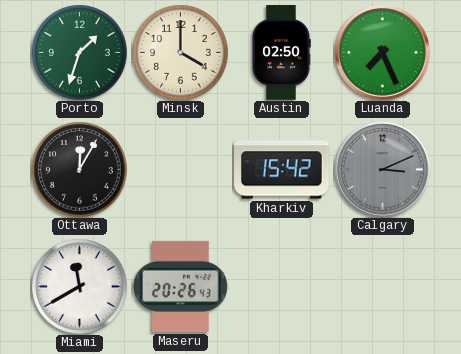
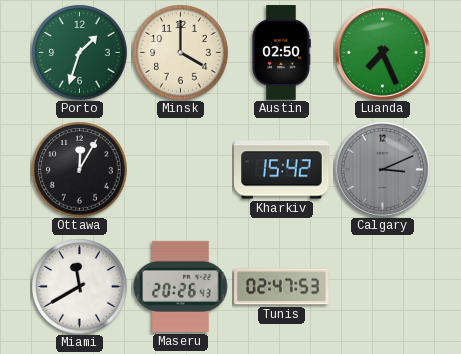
Tunis: none -> 02:47 (282, 287)
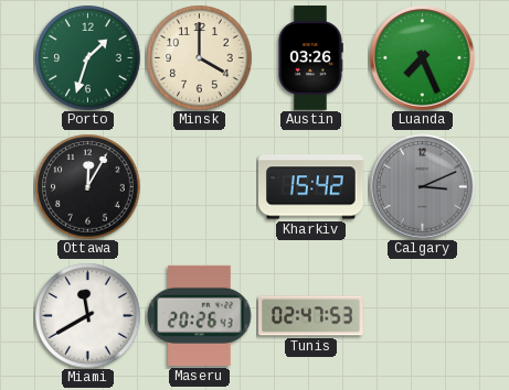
Austin: 02:50 -> 03:26 (310, 58)
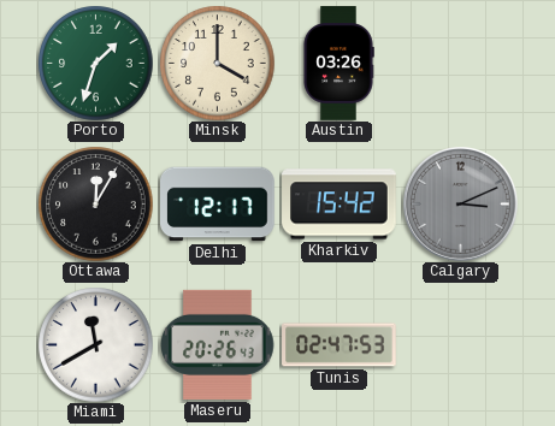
Luanda: 7:26 -> none (423, 58)
Delhi: none -> 12:17 (218, 205)
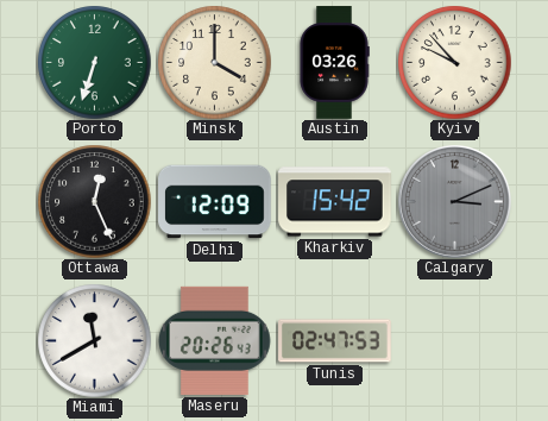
Porto: 1:33 -> 6:33 (94, 62)
Kyiv: none -> 9:53 (454, 62)
Ottawa: 12:05 -> 12:26 (94, 201)
Delhi: 12:17 -> 12:09 (215, 202)
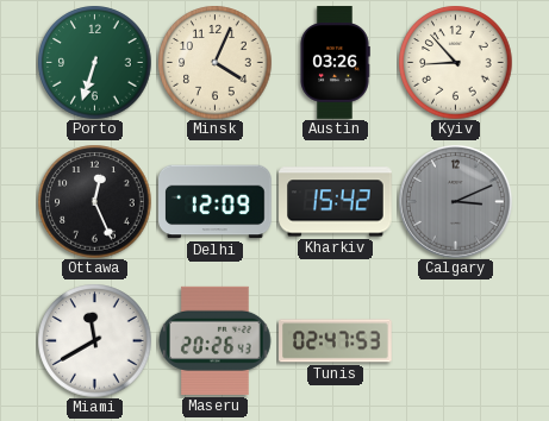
Minsk: 4:00 -> 4:04 (214, 62)
Kyiv: 9:53 -> 8:53 (455, 62)
